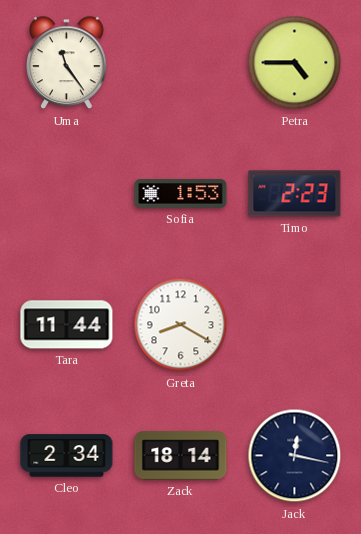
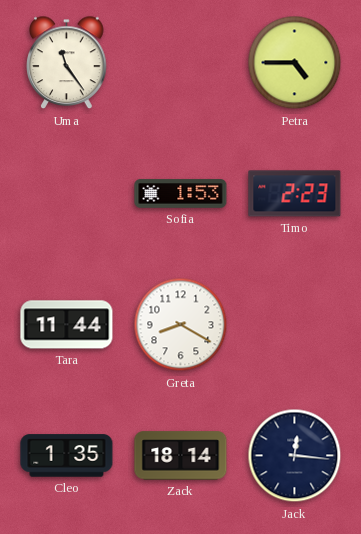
Cleo: 2:34 -> 1:35 (67, 456)
Jack: 12:17 -> 12:16 (295, 456)
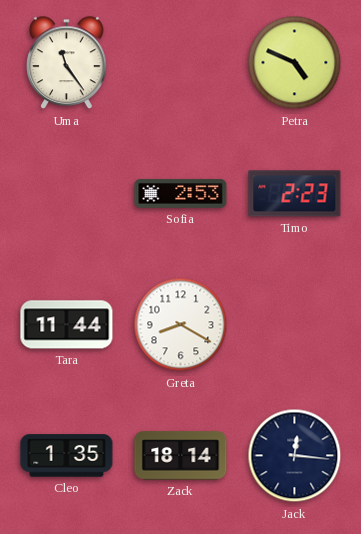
Petra: 4:45 -> 4:49 (295, 63)
Sofia: 1:53 -> 2:53 (181, 194)
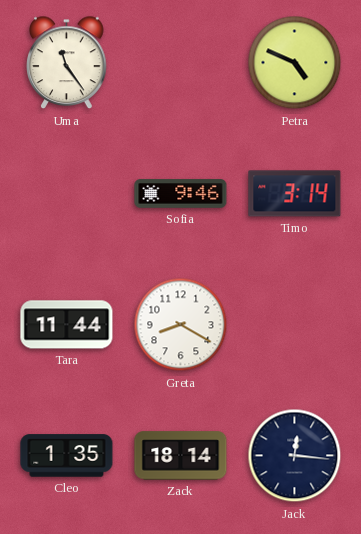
Sofia: 2:53 -> 9:46 (181, 194)
Timo: 2:23 -> 3:14 (295, 194)
